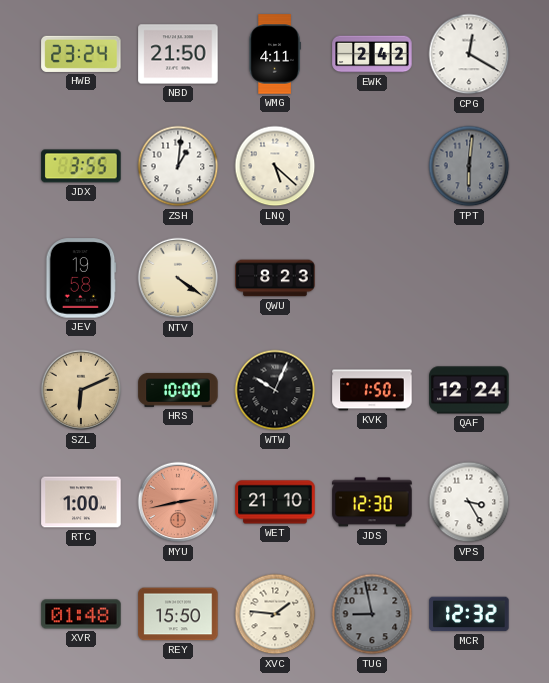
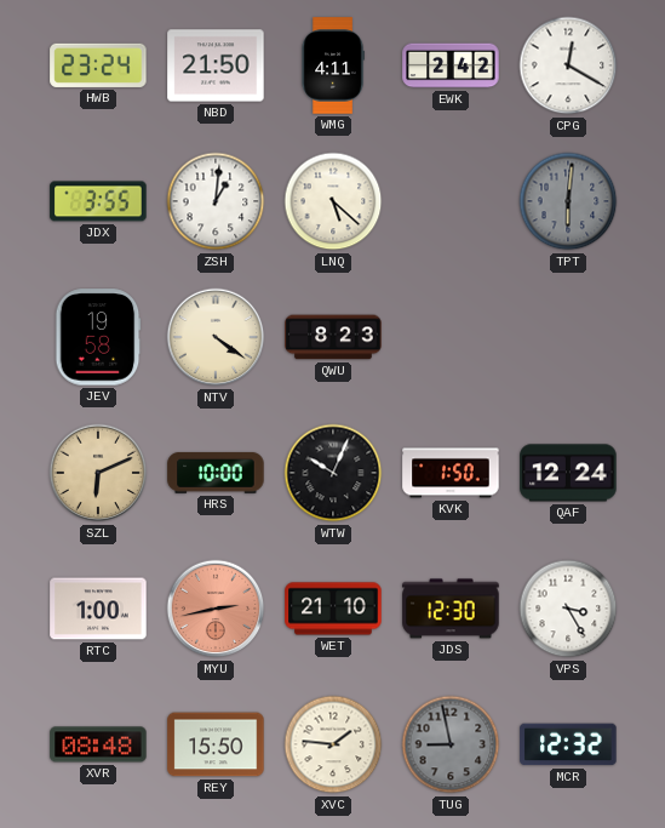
XVR: 01:48 -> 08:48 (98, 744)
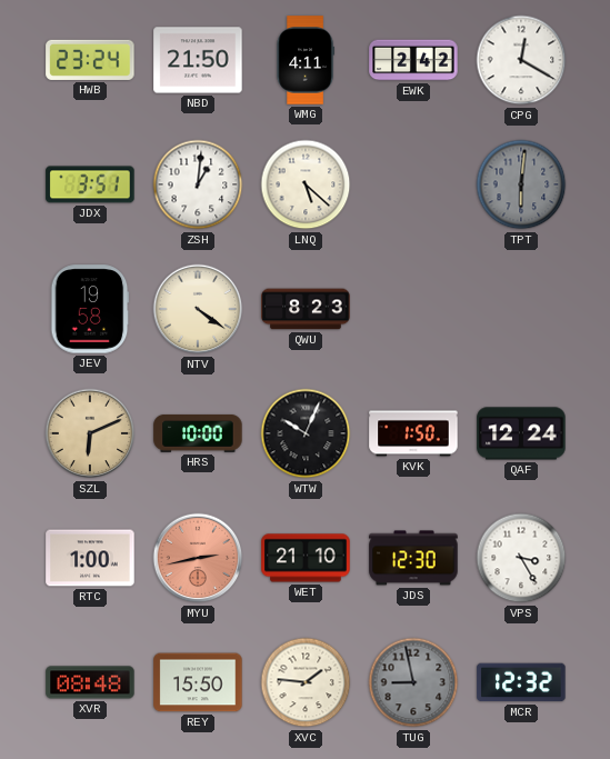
JDX: 3:55 -> 3:51 (90, 184)
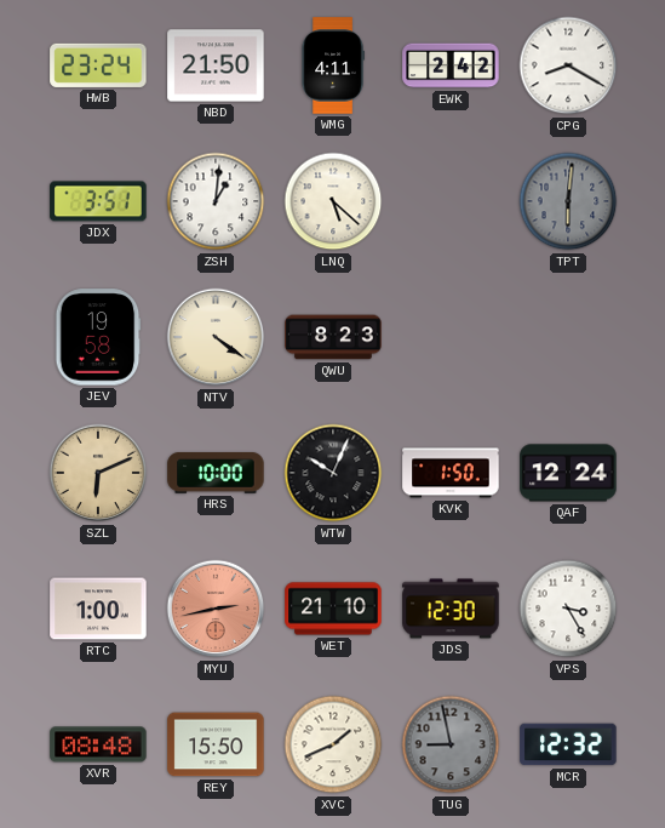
CPG: 12:20 -> 8:20 (568, 65)
XVC: 1:46 -> 1:41 (333, 744)
